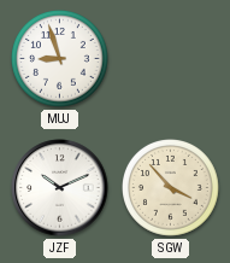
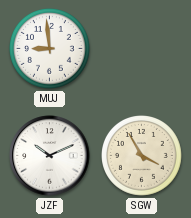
MUJ: 8:57 -> 8:59 (50, 49)
SGW: 3:53 -> 3:55 (142, 156)
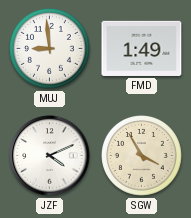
FMD: none -> 1:49 (142, 48)
JZF: 10:11 -> 4:11 (50, 156)
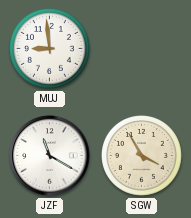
FMD: 1:49 -> none (142, 48)
JZF: 4:11 -> 11:20 (50, 156)
